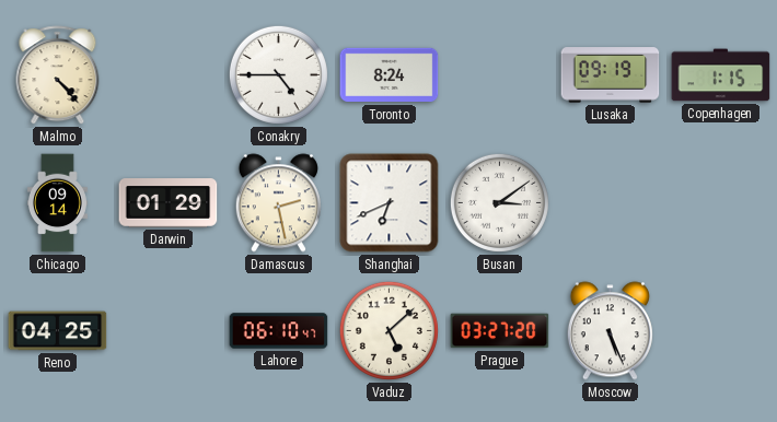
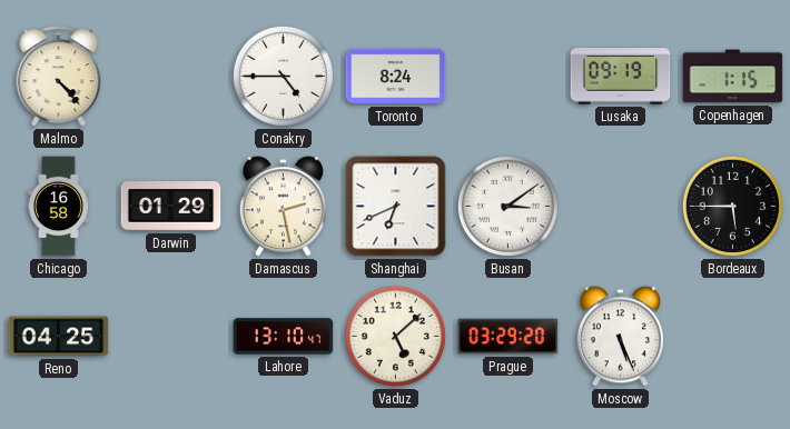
Chicago: 09:14 -> 16:58 (58, 207)
Bordeaux: none -> 5:45 (732, 206)
Lahore: 06:10 -> 13:10 (284, 337)
Prague: 03:27 -> 03:29 (508, 337)
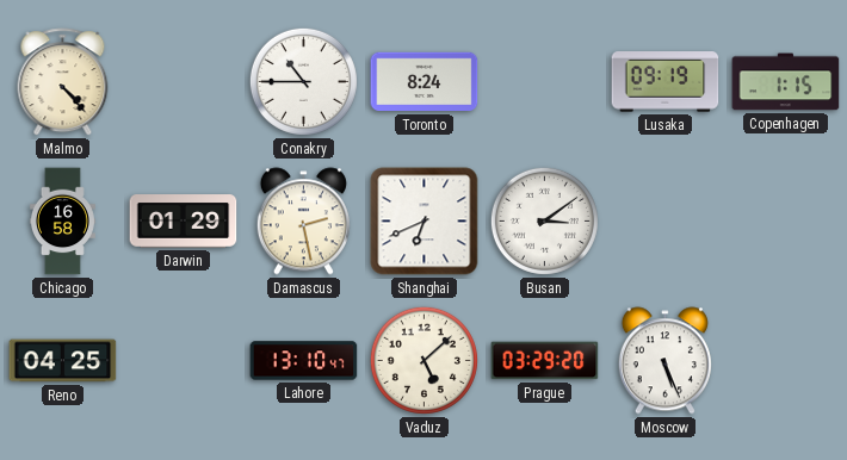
Conakry: 4:45 -> 10:45 (303, 81)
Bordeaux: 5:45 -> none (732, 206)
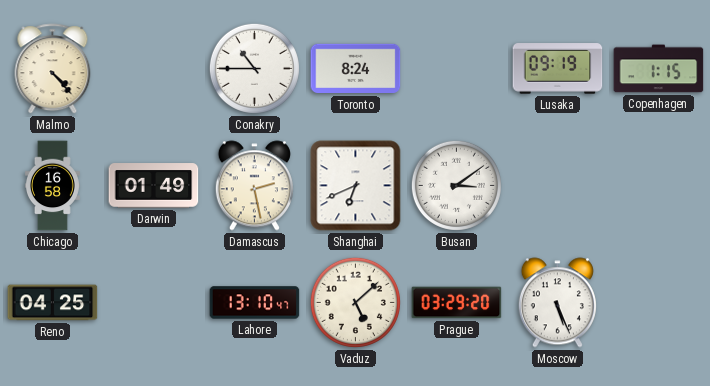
Darwin: 01:29 -> 01:49 (154, 186)
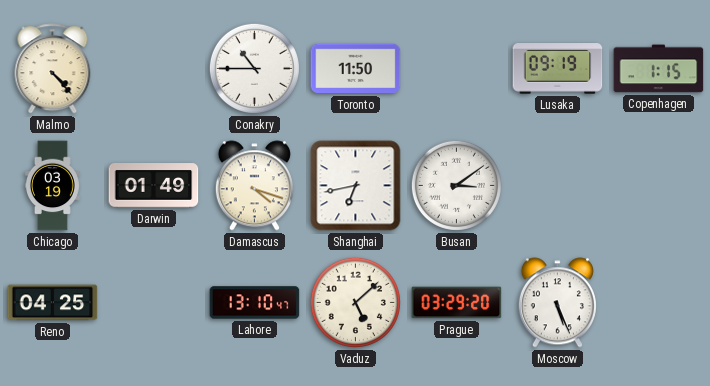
Toronto: 8:24 -> 11:50 (356, 69)
Chicago: 16:58 -> 03:19 (52, 186)
Damascus: 2:28 -> 4:18 (254, 186)
Shanghai: 6:41 -> 6:43 (356, 186)
